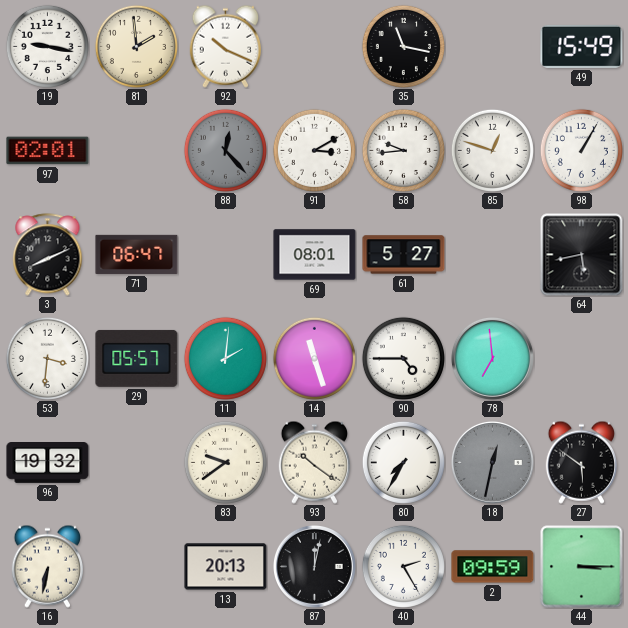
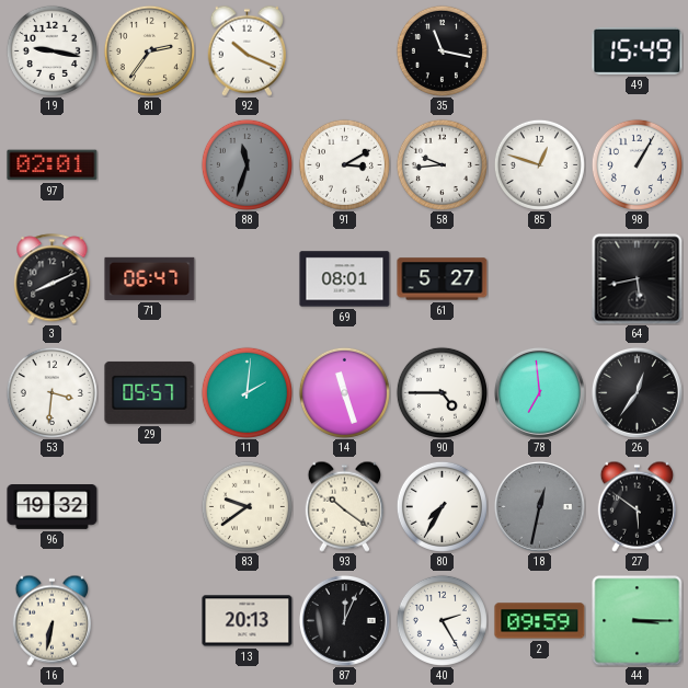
81: 1:59 -> 2:36 (149, 50)
88: 12:23 -> 11:33 (246, 164)
26: none -> 12:36 (637, 392)
87: 12:02 -> 12:04 (344, 620)
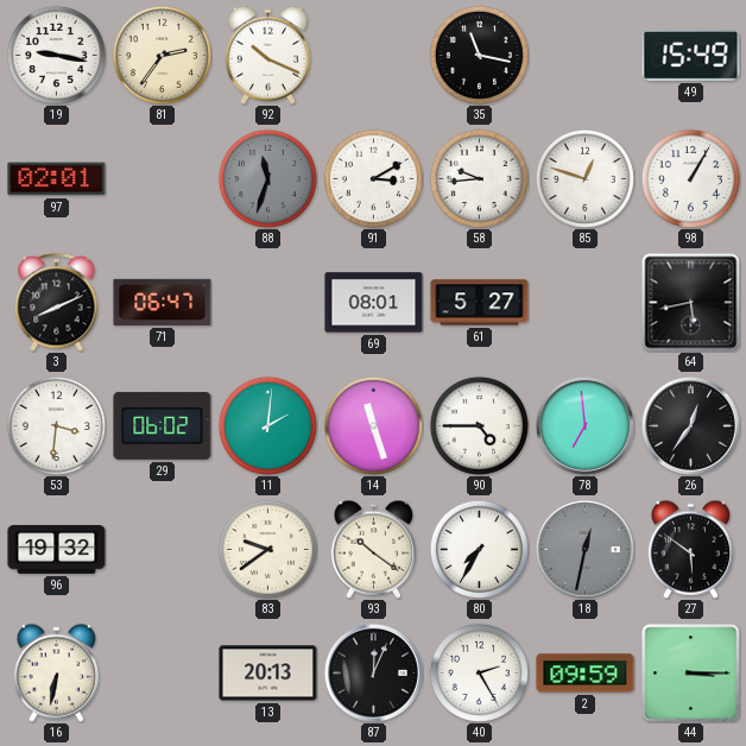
29: 05:57 -> 06:02 (163, 425)
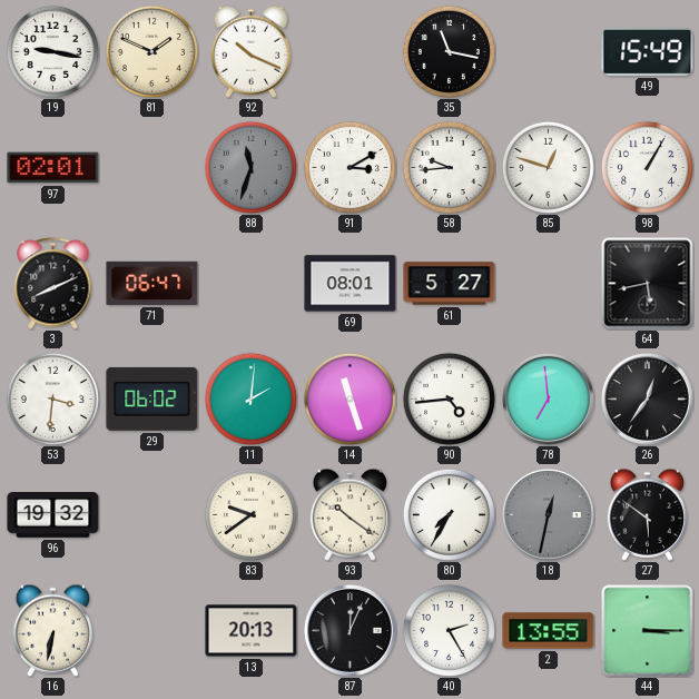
81: 2:36 -> 1:49 (151, 51)
90: 4:45 -> 4:44 (449, 398)
2: 09:59 -> 13:55 (549, 631)
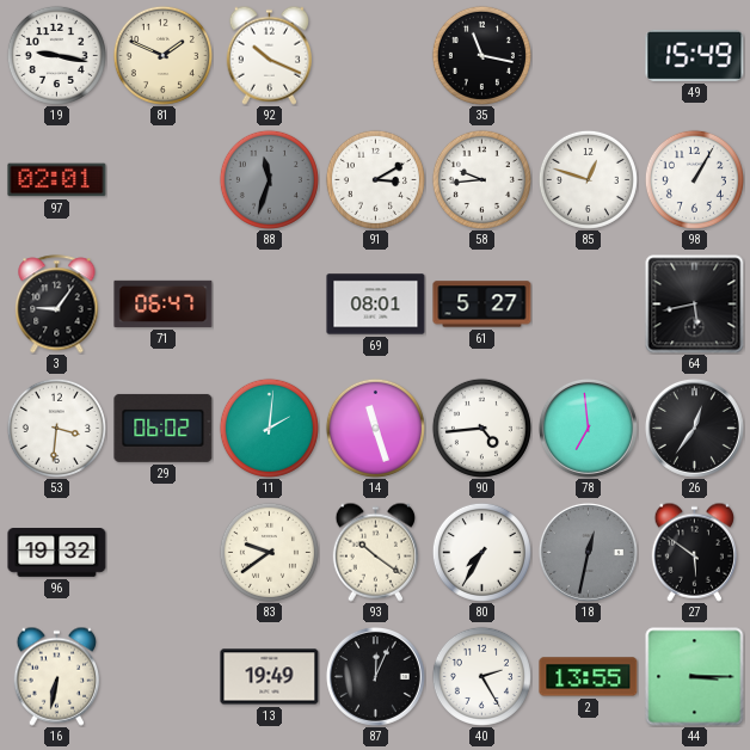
3: 8:11 -> 9:06 (57, 305)
13: 20:13 -> 19:49 (270, 677)
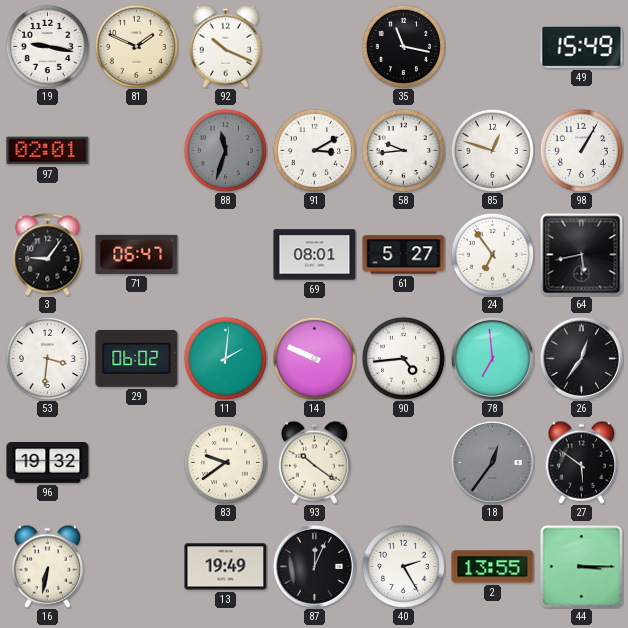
24: none -> 6:54 (492, 254)
14: 11:27 -> 9:49 (314, 358)
80: 7:35 -> none (481, 552)
18: 12:32 -> 12:36 (492, 462)
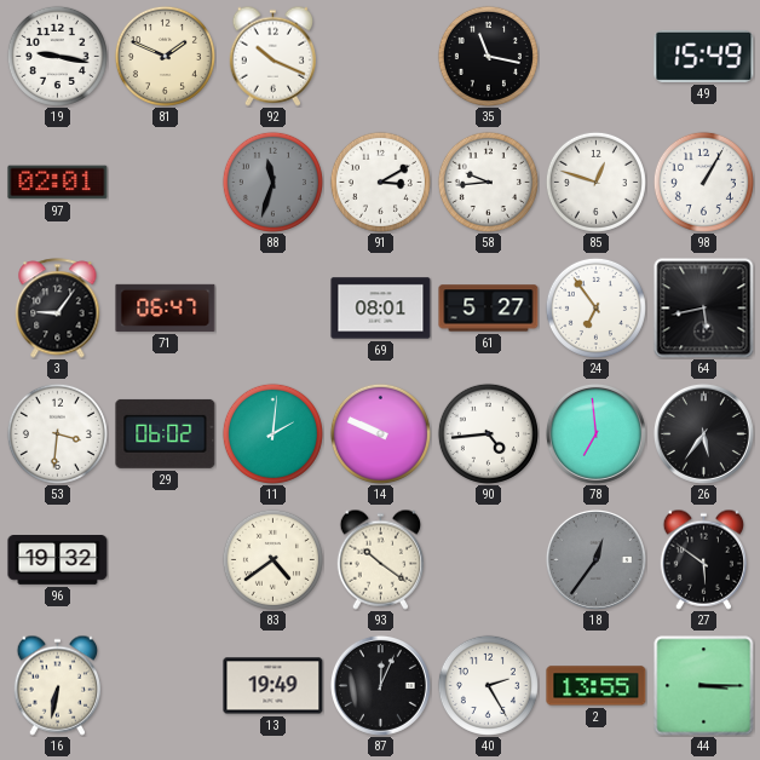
26: 12:36 -> 5:36 (703, 433)
83: 9:39 -> 4:39 (272, 559)
